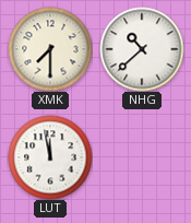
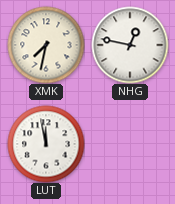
XMK: 7:30 -> 7:32 (46, 45)
NHG: 10:38 -> 12:47 (130, 45)
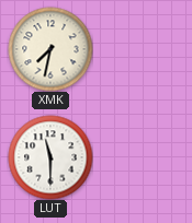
NHG: 12:47 -> none (130, 45)
LUT: 11:58 -> 11:30 (50, 157)
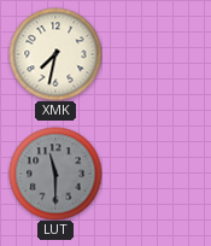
LUT dial: white -> grey (55, 174)
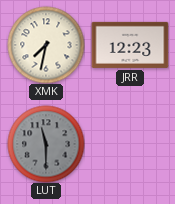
JRR: none -> 12:23 (130, 45)
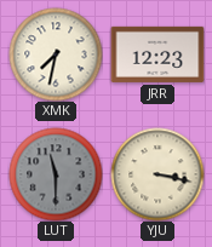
YJU: none -> 3:17 (157, 174)
